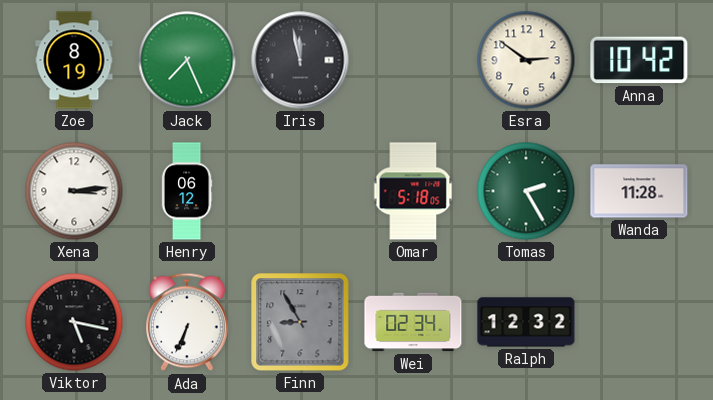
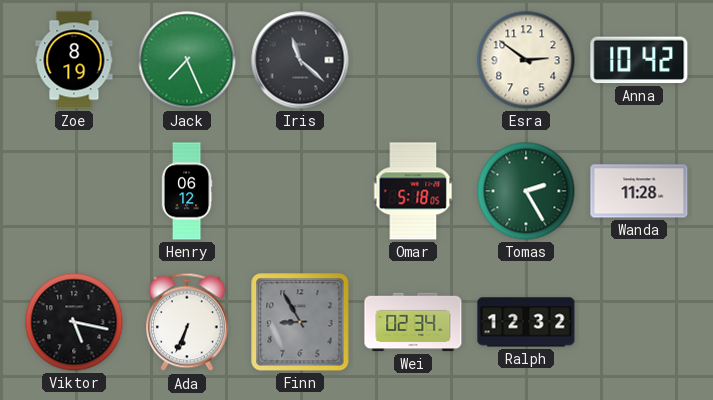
Iris: 11:58 -> 11:22 (300, 60)
Xena: 3:14 -> none (74, 191)
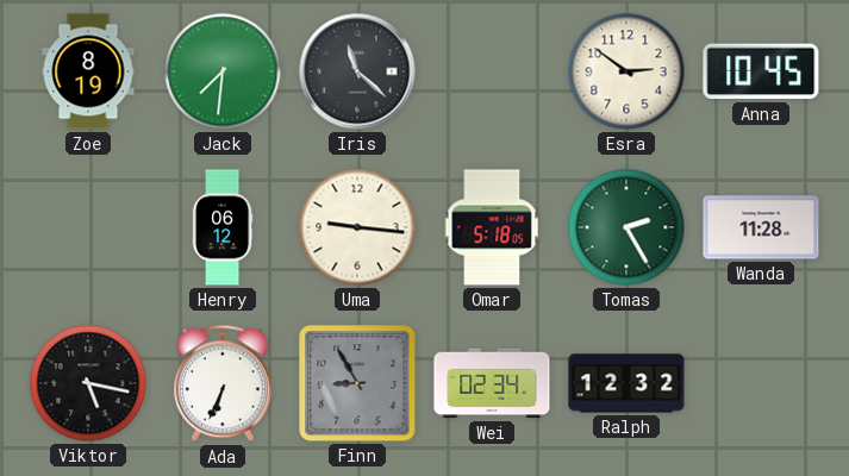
Jack: 7:26 -> 7:31 (223, 71)
Anna: 10:42 -> 10:45 (761, 71)
Uma: none -> 9:16 (357, 227)
